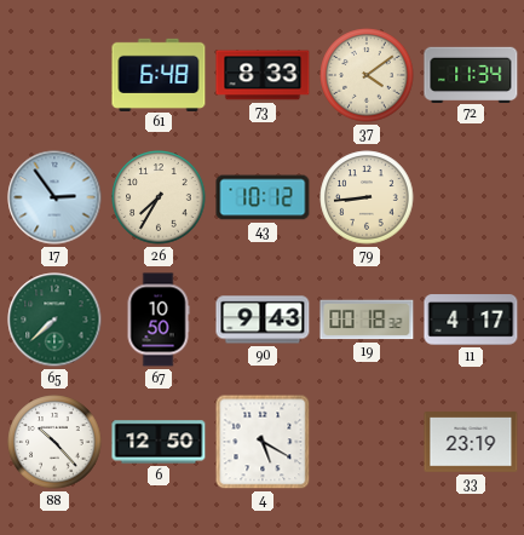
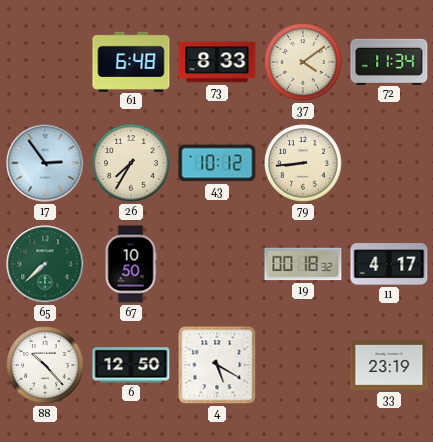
90: 9:43 -> none (263, 320)
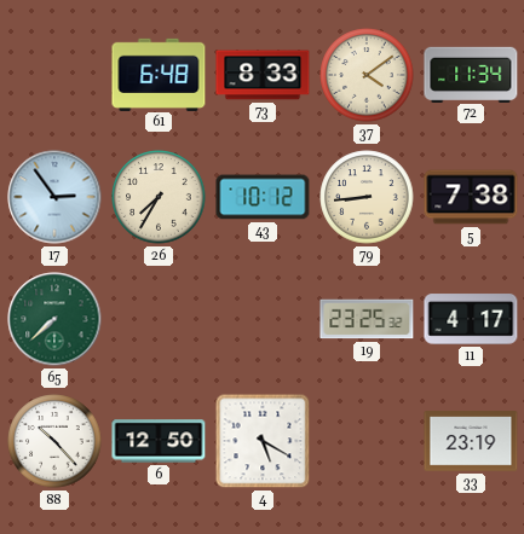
5: none -> 7:38 (471, 197)
67: 10:50 -> none (131, 264)
19: 00:18 -> 23:25 (367, 319)
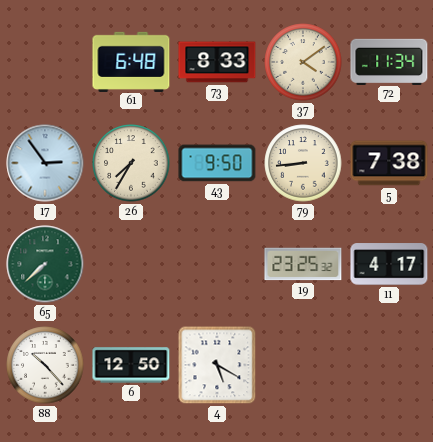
43: 10:12 -> 9:50 (217, 163)
33: 23:19 -> none (471, 441)
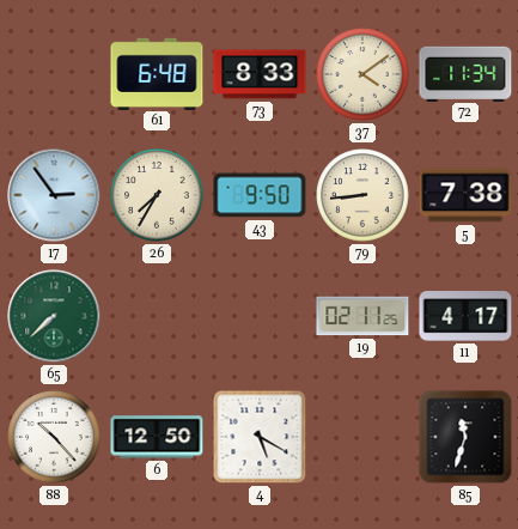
19: 23:25 -> 02:11 (362, 316)
85: none -> 11:33 (465, 437)
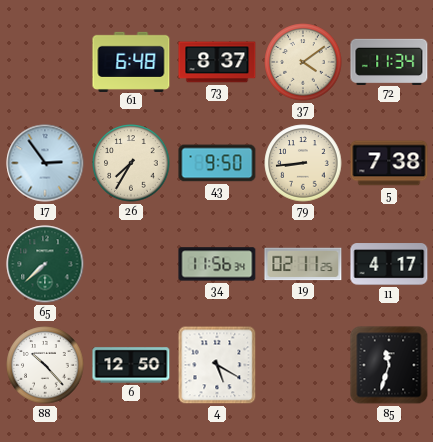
73: 8:33 -> 8:37 (217, 62)
34: none -> 11:56 (217, 264)
